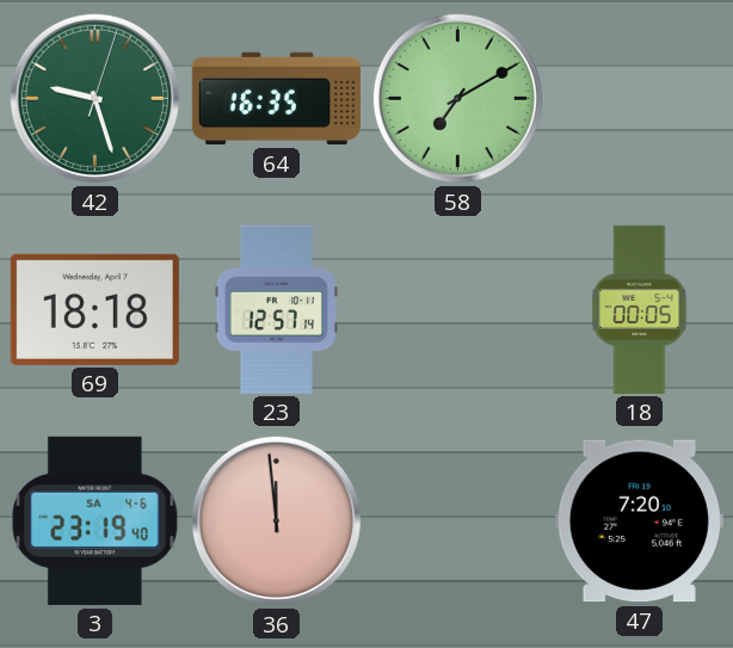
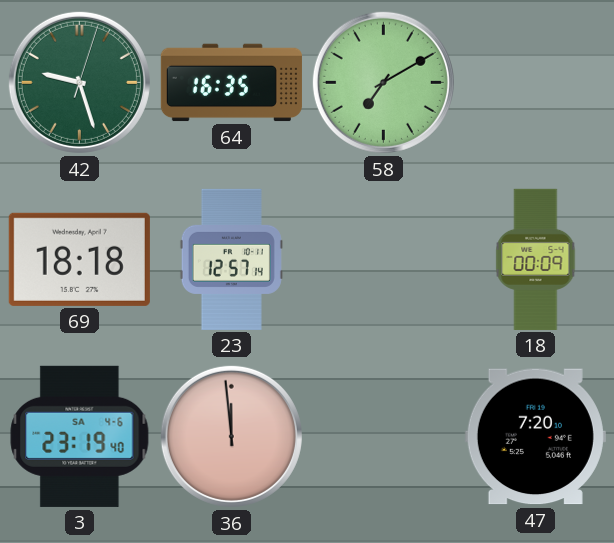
18: 00:05 -> 00:09 (536, 259)
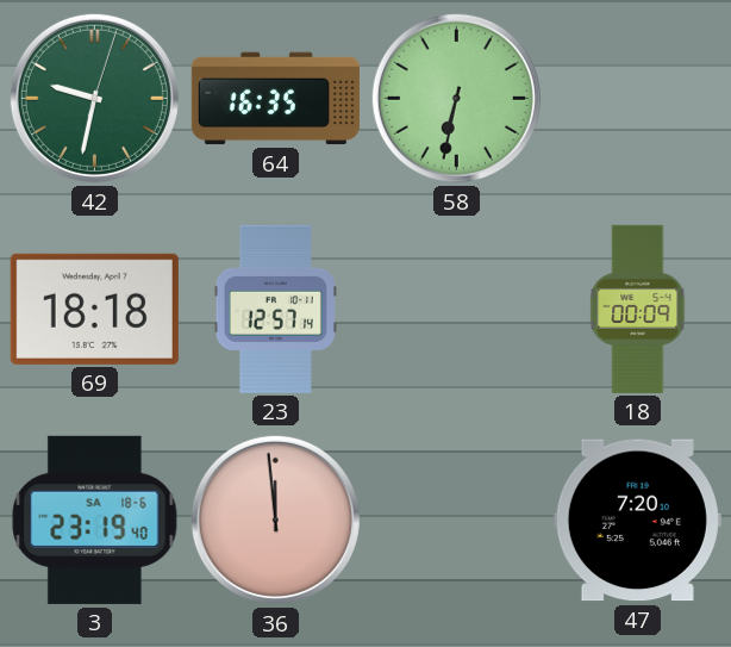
42: 9:27 -> 9:32 (94, 98)
58: 7:10 -> 6:32 (456, 98)
3 date: SA 4-6 -> SA 18-6 (95, 520)
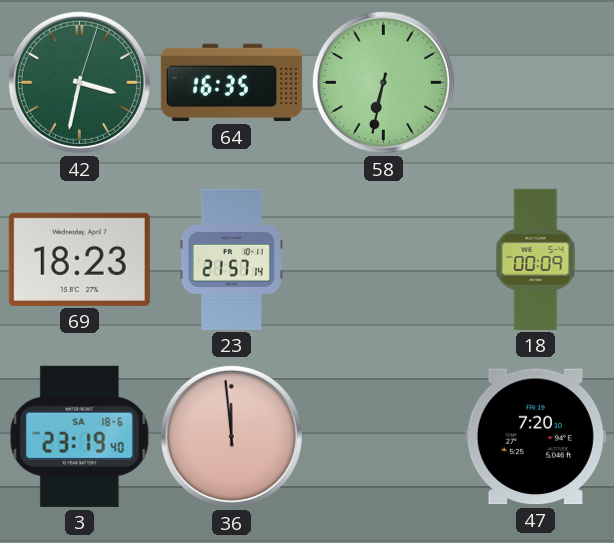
42: 9:32 -> 3:32 (79, 82)
69: 18:18 -> 18:23 (79, 259)
23: 12:57 -> 21:57 (231, 259)
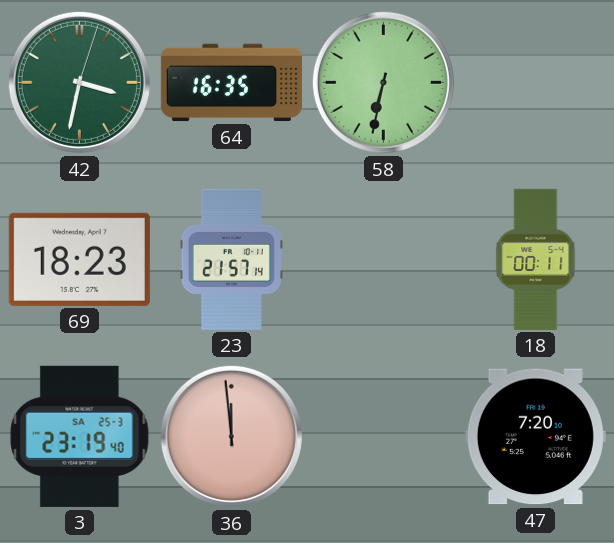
18: 00:09 -> 00:11 (536, 259)
3 date: SA 18-6 -> SA 25-3 (80, 436)
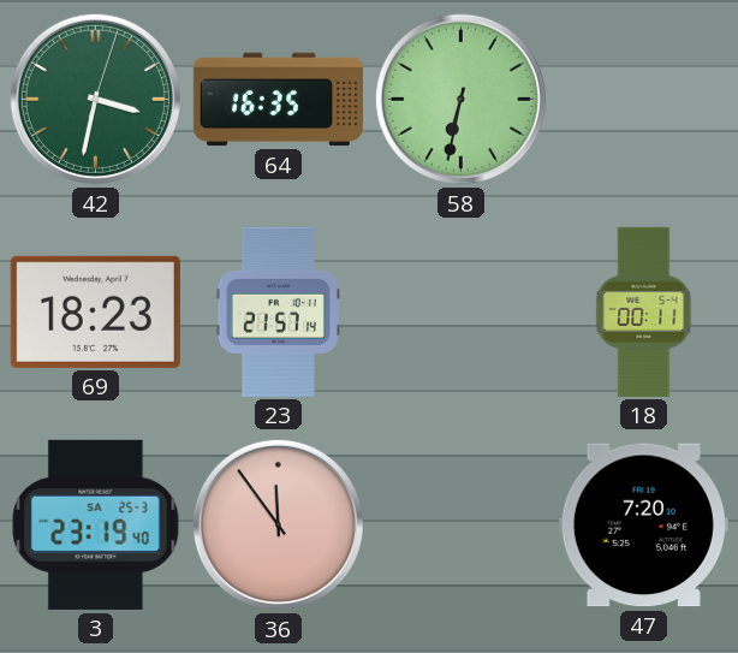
36: 11:59 -> 11:54 (278, 524)
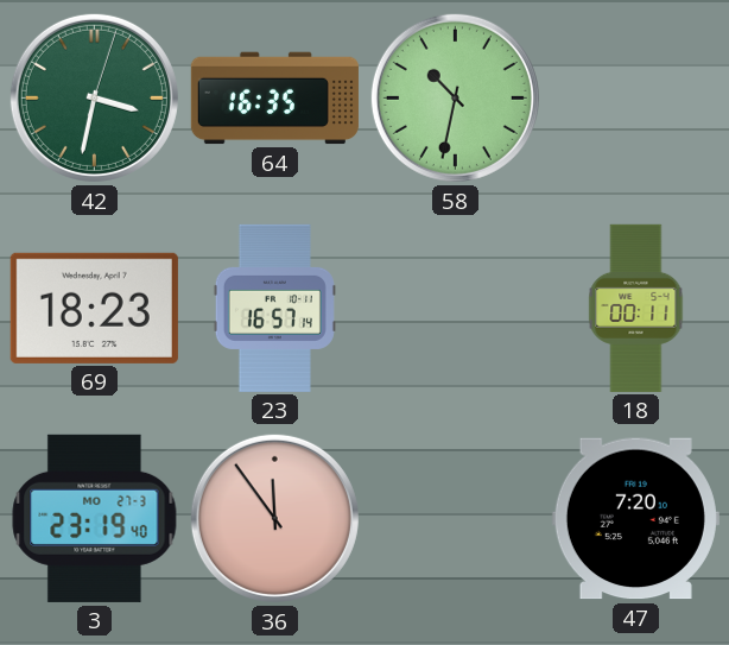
58: 6:32 -> 10:32 (455, 97)
23: 21:57 -> 16:57 (274, 308)
3 date: SA 25-3 -> MO 27-3 (95, 518)
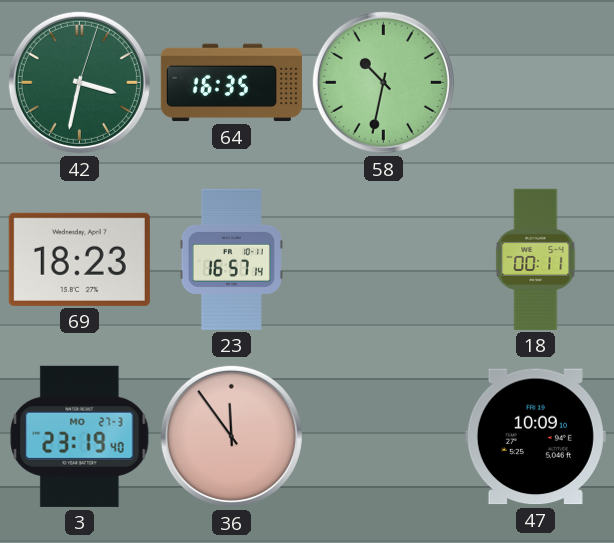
47: 7:20 -> 10:09 (535, 437)
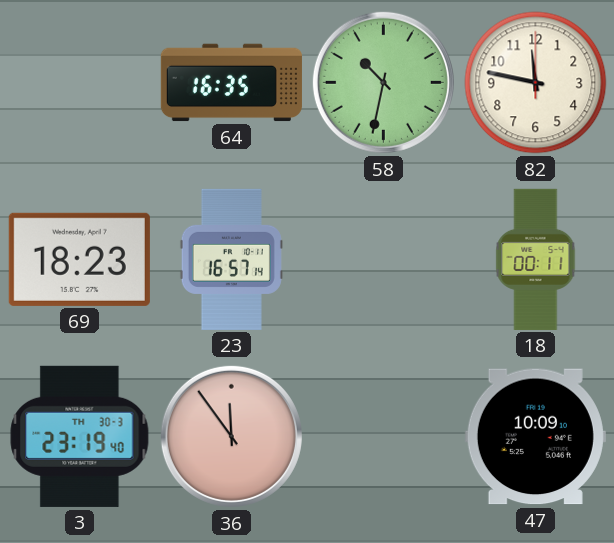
42: 3:32 -> none (79, 82)
82: none -> 11:47 (536, 83)
3 date: MO 27-3 -> TH 30-3 (80, 436)
